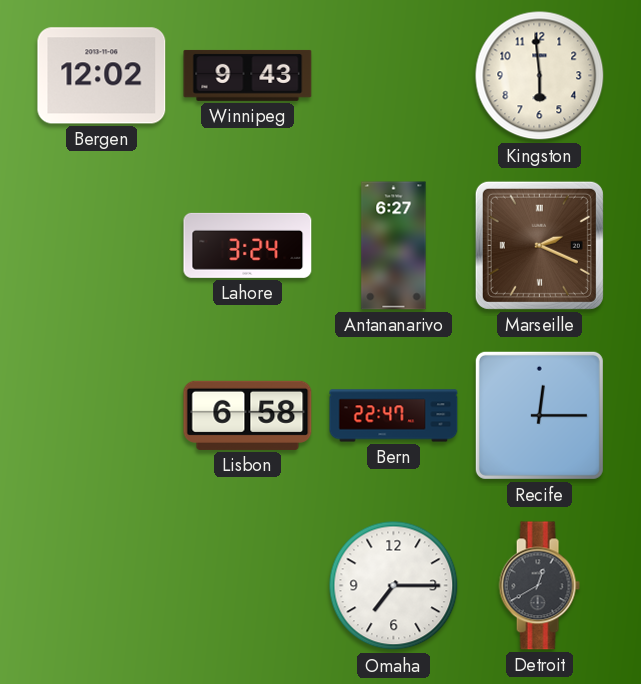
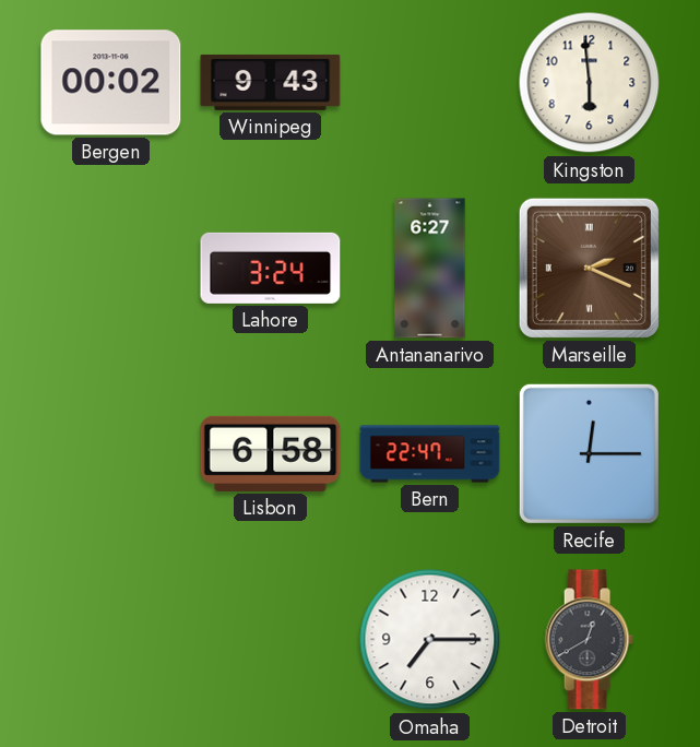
Bergen: 12:02 -> 00:02 (111, 83)
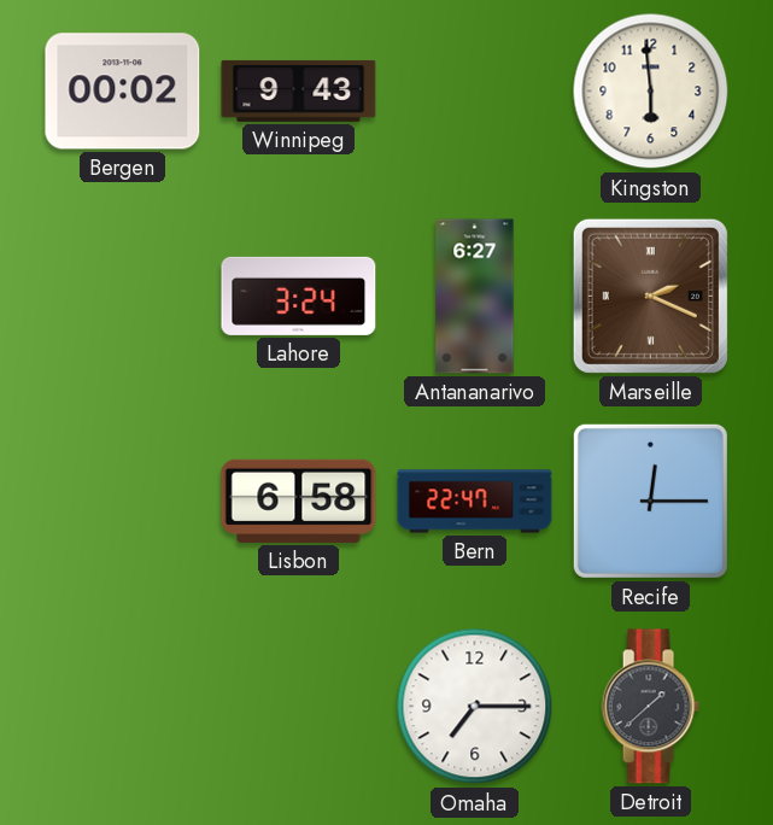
Detroit: 12:40 -> 1:38 (650, 707)
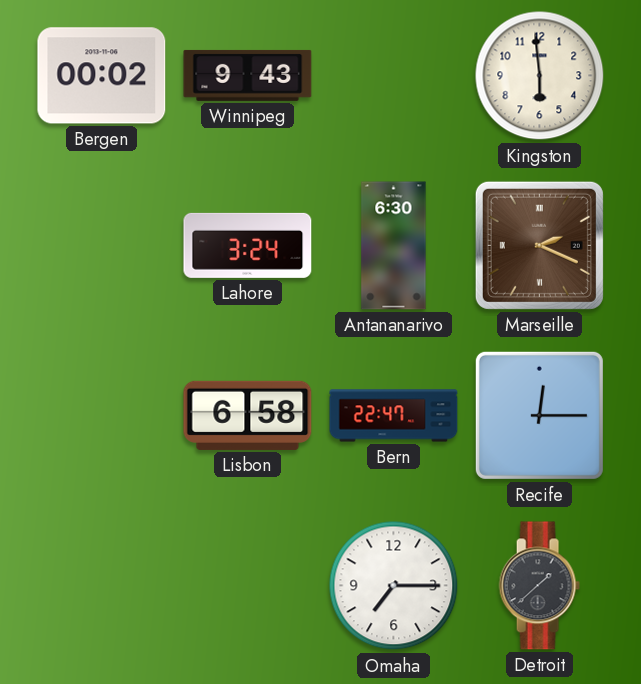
Antananarivo: 6:27 -> 6:30 (394, 246)
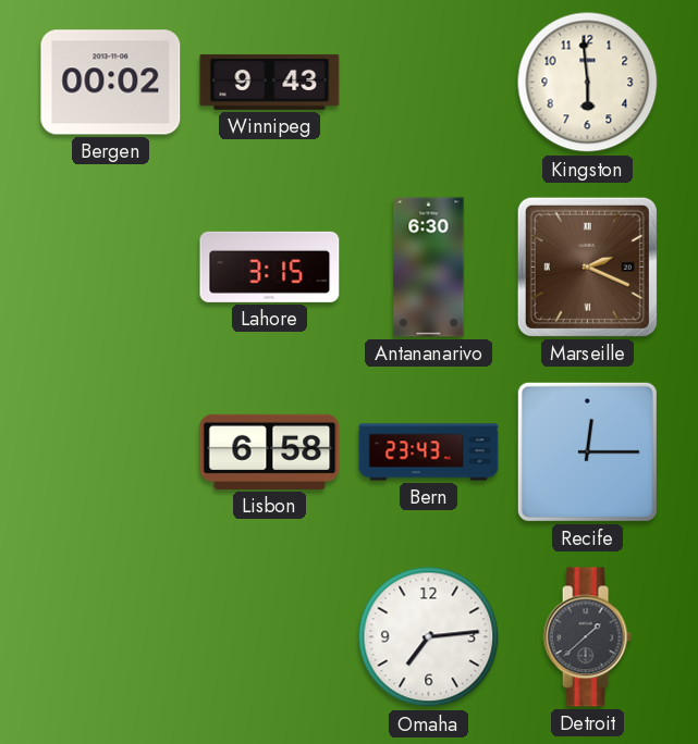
Lahore: 3:24 -> 3:15 (270, 266)
Bern: 22:47 -> 23:43 (429, 452)
Omaha: 7:15 -> 7:14 (429, 637)
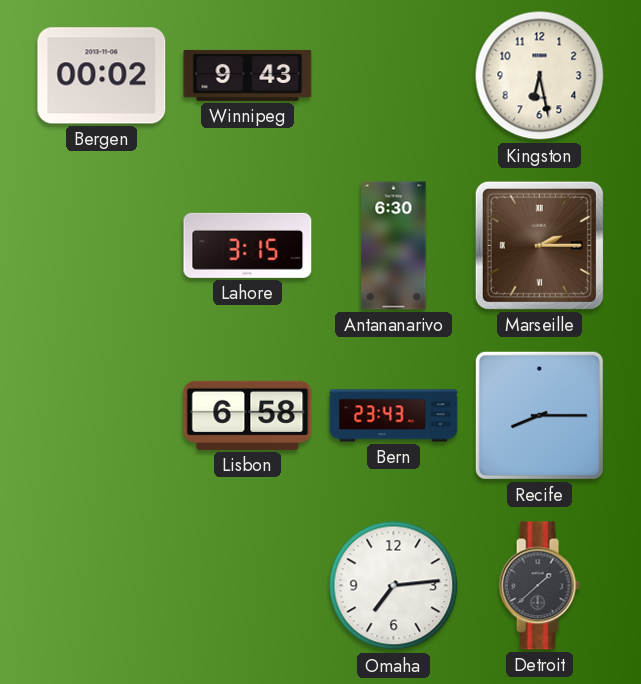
Kingston: 5:59 -> 6:28 (540, 76)
Marseille: 2:19 -> 2:15 (539, 245)
Recife: 12:15 -> 8:15 (539, 415)
